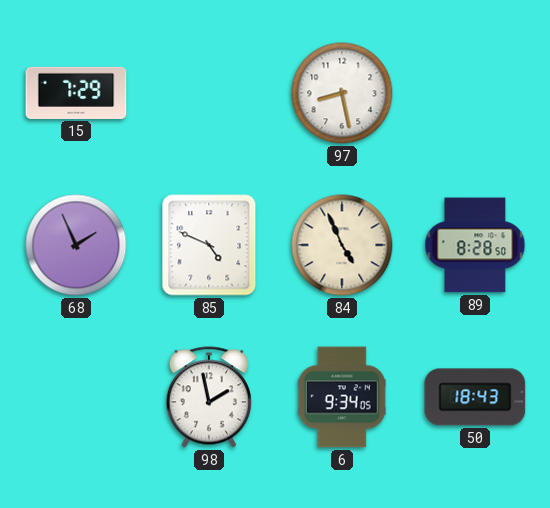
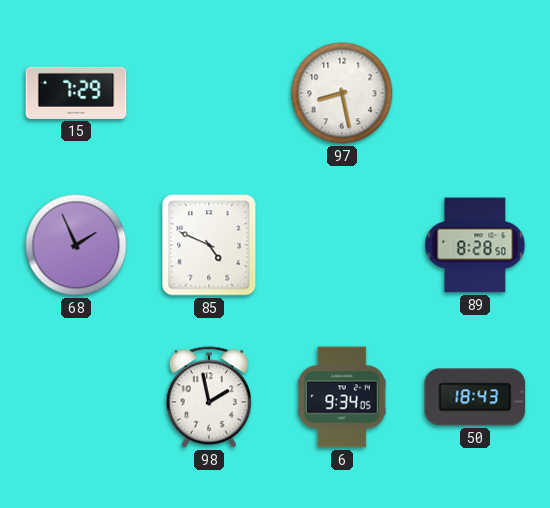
84: 4:56 -> none (342, 245)
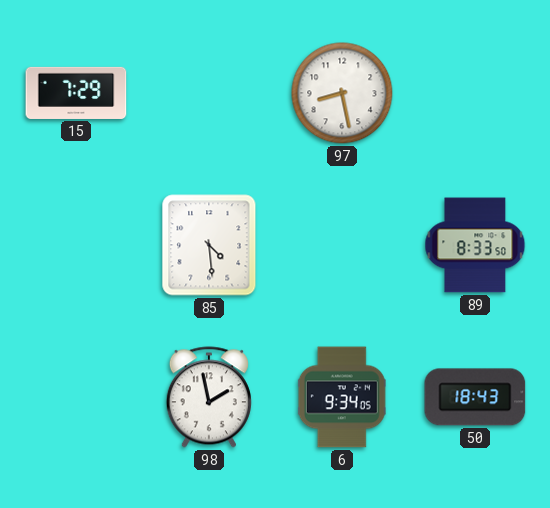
68: 1:56 -> none (76, 245)
85: 4:49 -> 4:29 (209, 245)
89: 8:28 -> 8:33 (475, 245)
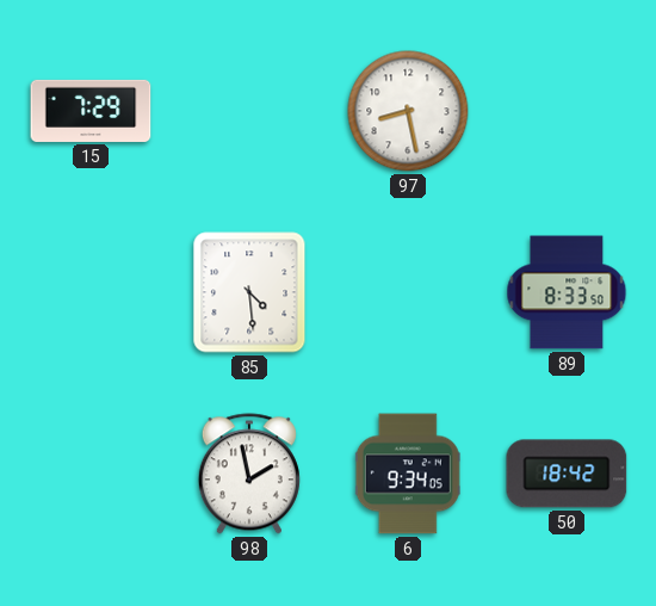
50: 18:43 -> 18:42 (567, 474)
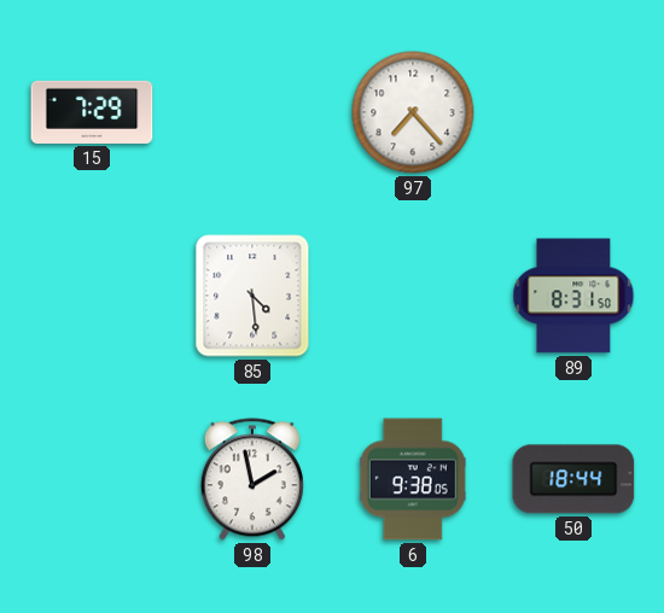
97: 8:28 -> 7:23 (413, 112)
89: 8:33 -> 8:31 (573, 296)
6: 9:34 -> 9:38 (413, 479)
50: 18:42 -> 18:44 (573, 479)
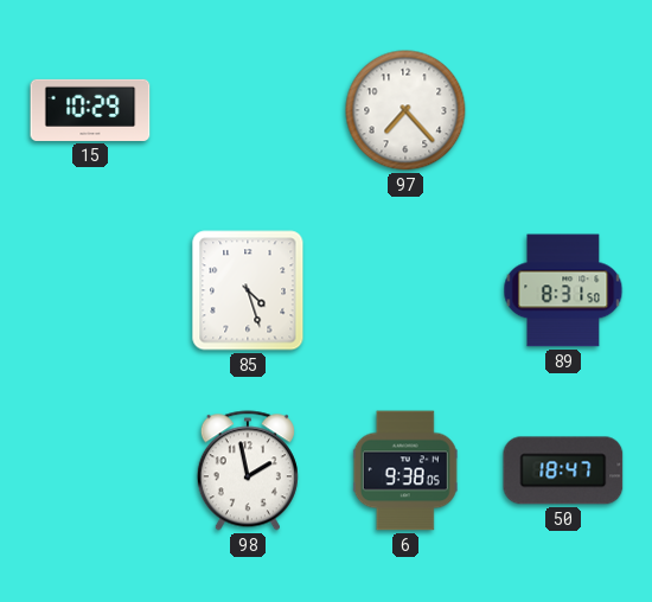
15: 7:29 -> 10:29 (90, 110)
85: 4:29 -> 4:27 (248, 290)
50: 18:44 -> 18:47 (563, 470)
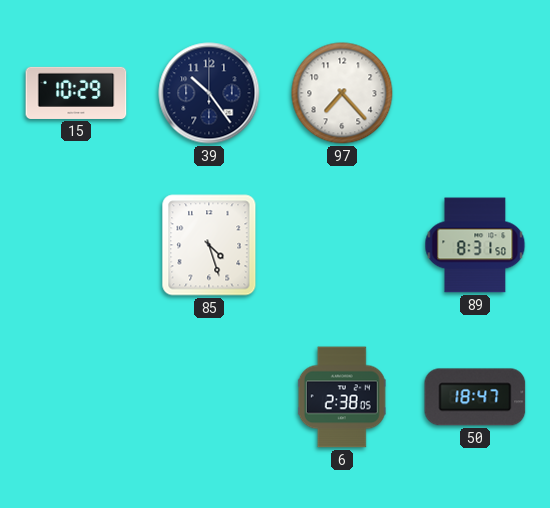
39: none -> 10:24 (209, 93)
98: 1:58 -> none (248, 470)
6: 9:38 -> 2:38 (342, 397)
